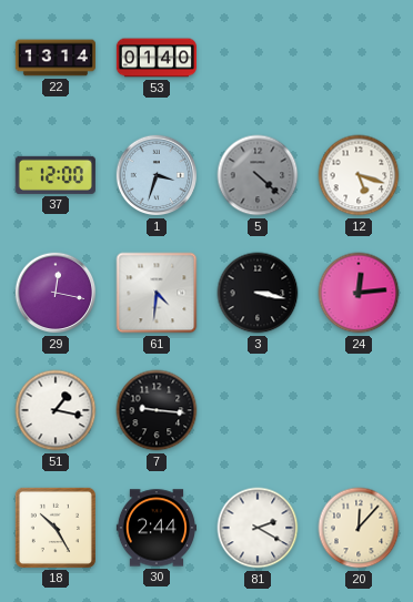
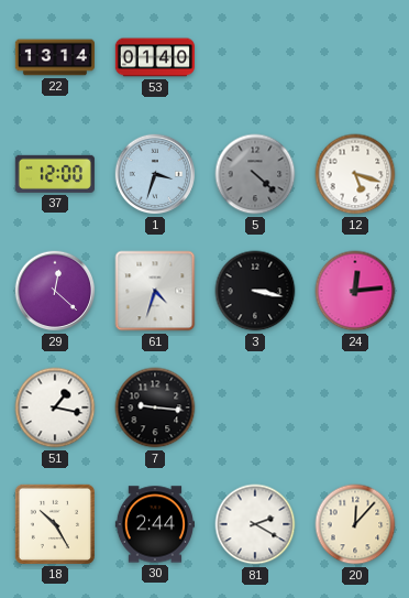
29: 12:17 -> 12:22 (55, 291)
61: 4:31 -> 4:33 (155, 291)
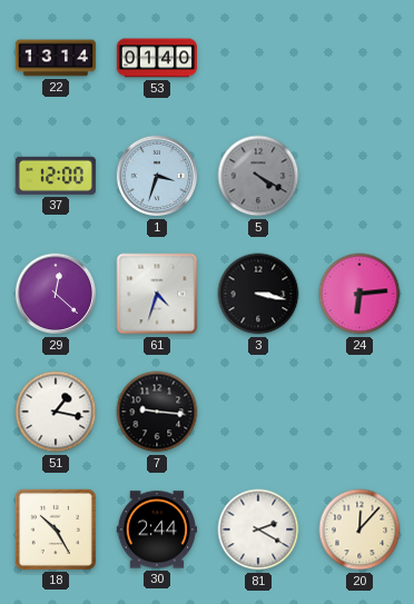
5: 4:22 -> 4:20 (258, 176)
12: 5:18 -> none (355, 174)
24: 12:14 -> 6:14 (359, 294)
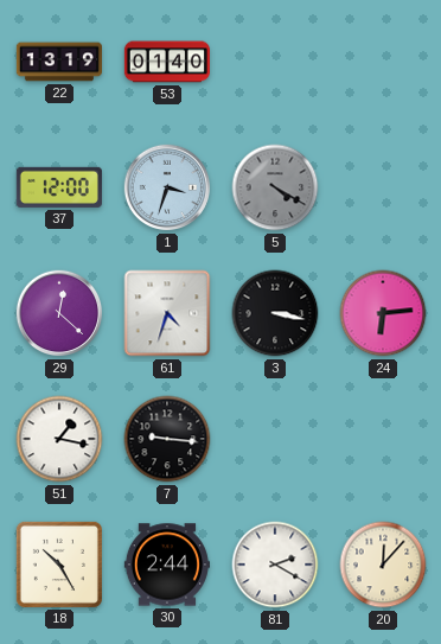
22: 13:14 -> 13:19 (58, 62)
